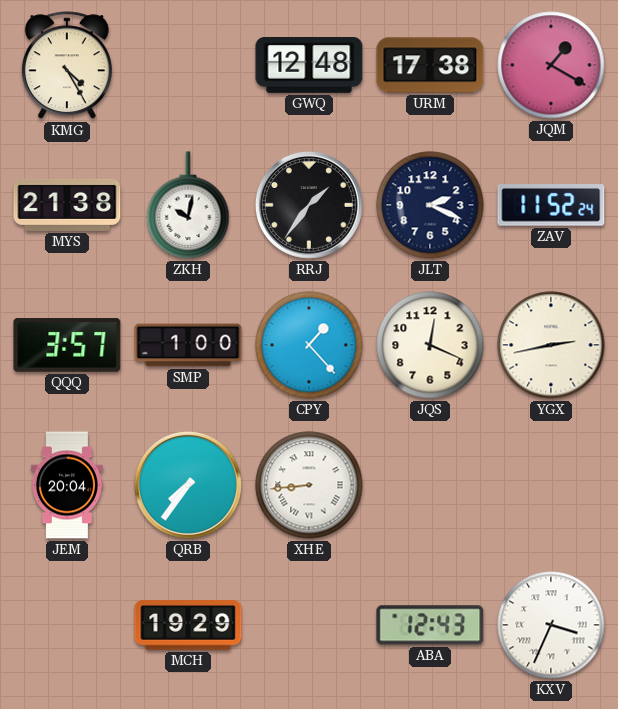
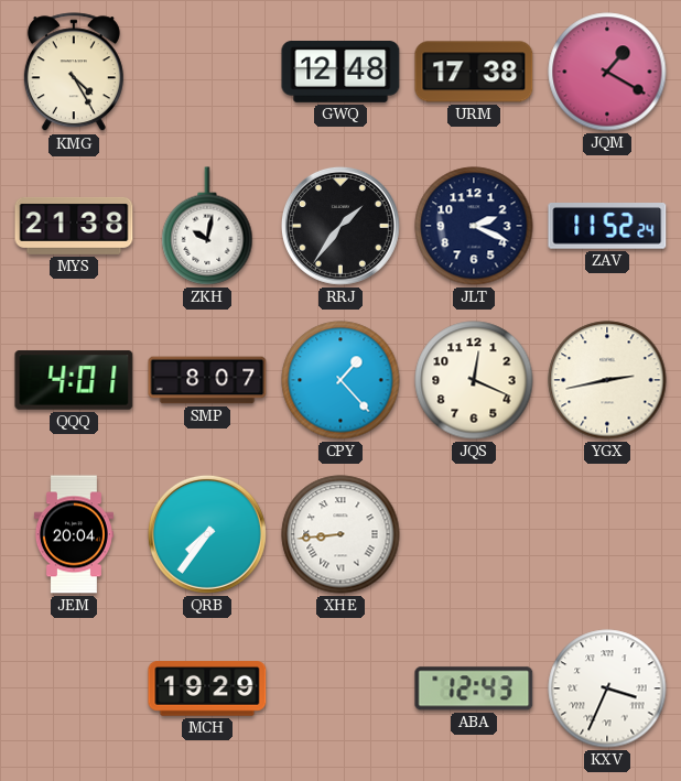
QQQ: 3:57 -> 4:01 (74, 380)
SMP: 1:00 -> 8:07 (207, 380)
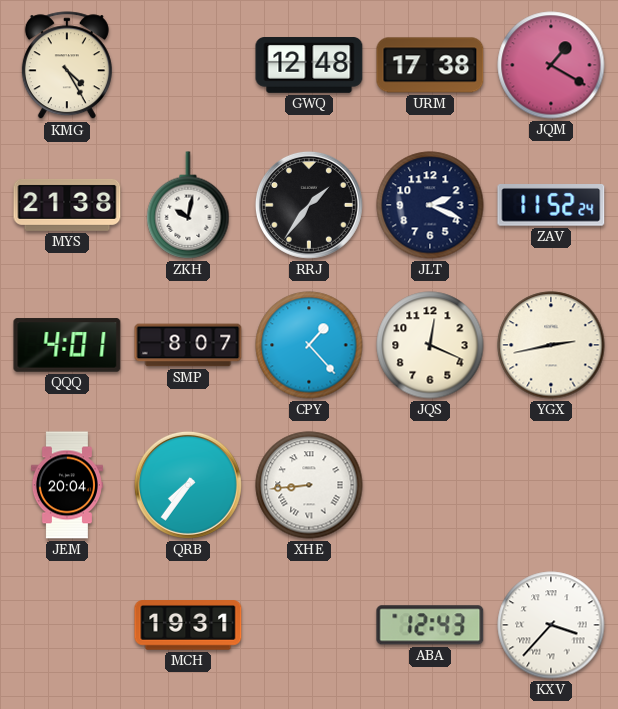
MCH: 19:29 -> 19:31 (188, 626)
KXV: 3:34 -> 3:37 (551, 625)
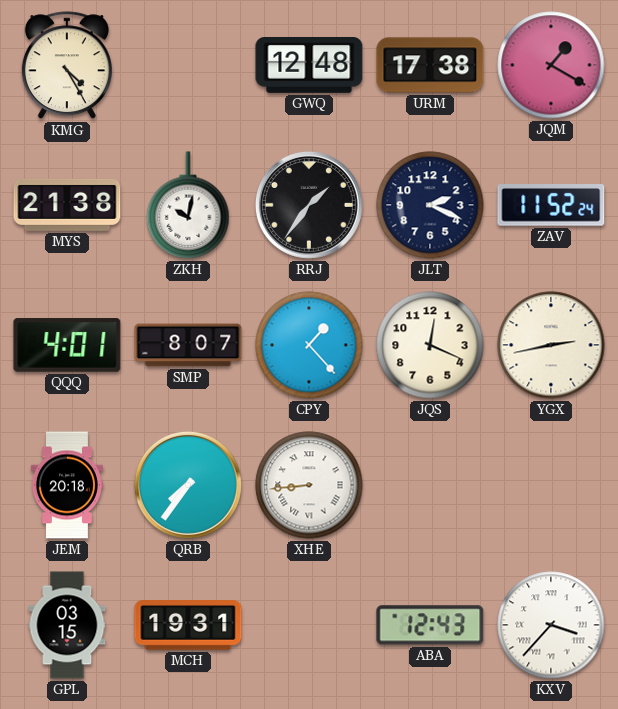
JEM: 20:04 -> 20:18 (67, 485)
GPL: none -> 03:15 (67, 625)
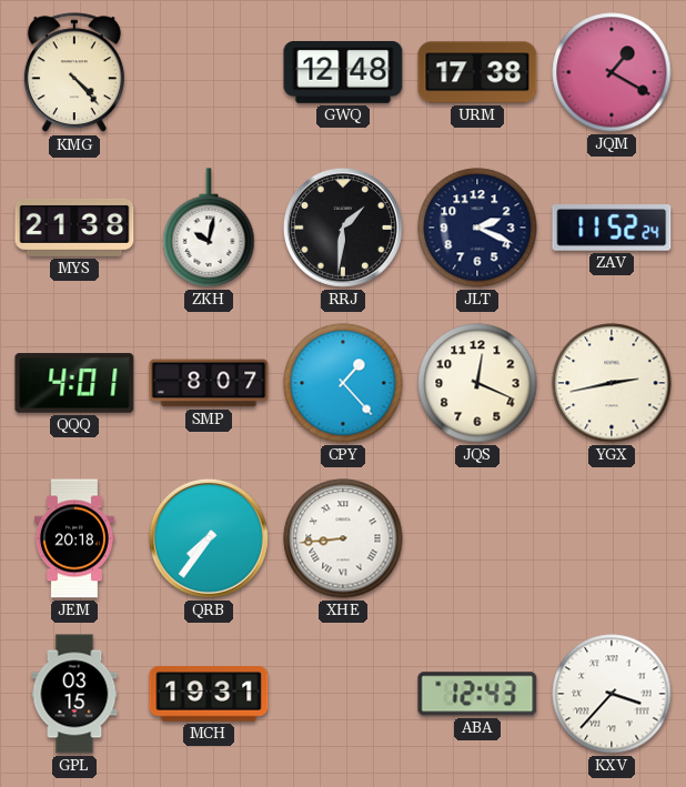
KMG: 4:25 -> 4:23 (74, 73)
RRJ: 1:36 -> 1:31 (343, 228)
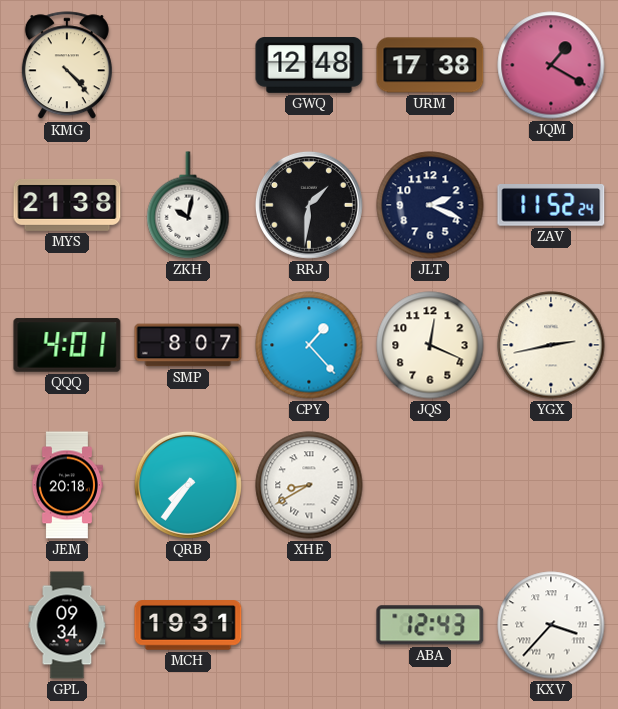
XHE: 8:44 -> 8:40 (309, 485)
GPL: 03:15 -> 09:34 (67, 625)
